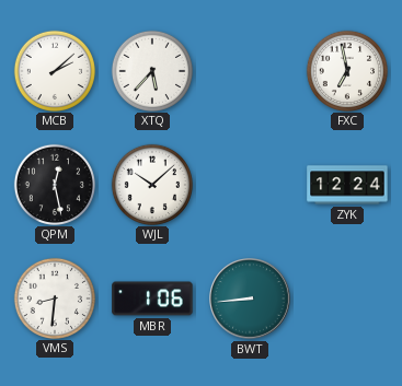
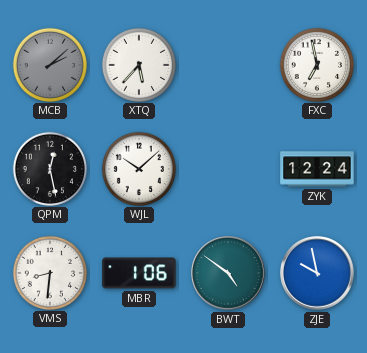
MCB dial: white -> grey (49, 64)
BWT: 8:44 -> 4:51 (228, 273)
ZJE: none -> 9:58 (317, 273)
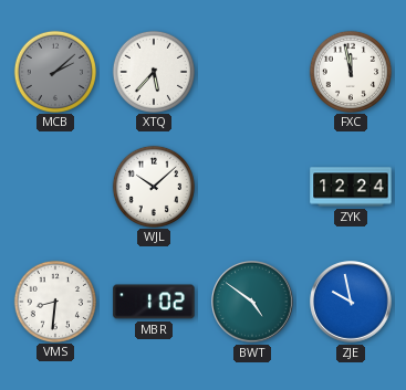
FXC: 6:58 -> 11:58 (350, 71)
QPM: 12:28 -> none (49, 168)
MBR: 1:06 -> 1:02 (154, 302)
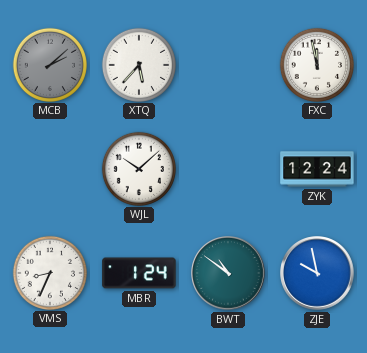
VMS: 8:31 -> 8:34 (49, 272)
MBR: 1:02 -> 1:24 (139, 273)
BWT: 4:51 -> 10:51 (228, 273)
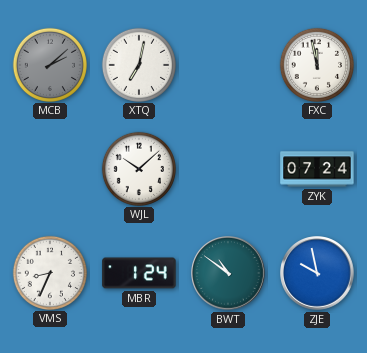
XTQ: 5:37 -> 7:02 (138, 64)
ZYK: 12:24 -> 07:24 (317, 169)
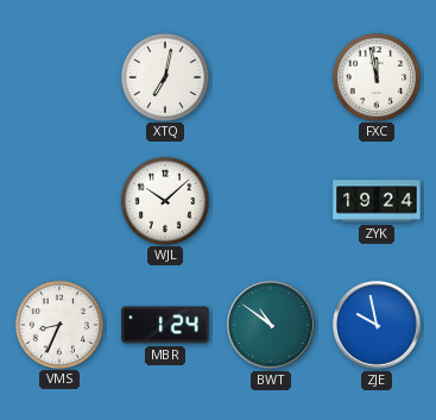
MCB: 2:08 -> none (49, 64)
ZYK: 07:24 -> 19:24 (377, 201)
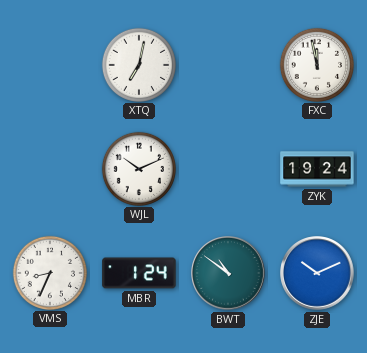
WJL: 10:08 -> 10:11 (138, 168)
ZJE: 9:58 -> 10:11 (317, 273)
